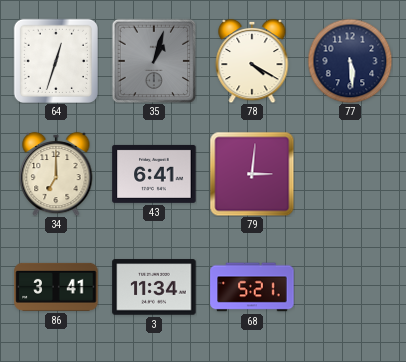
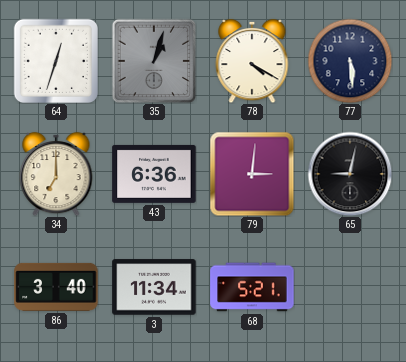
43: 6:41 -> 6:36 (154, 174)
65: none -> 9:02 (350, 174)
86: 3:41 -> 3:40 (56, 287)
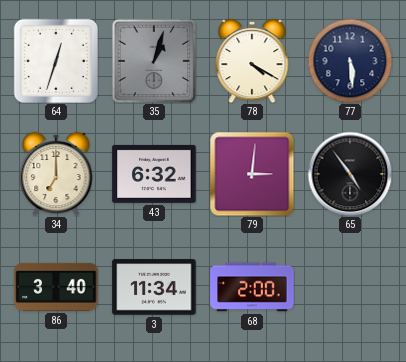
43: 6:36 -> 6:32 (154, 174)
65: 9:02 -> 4:54 (350, 174)
68: 5:21 -> 2:00 (252, 287)
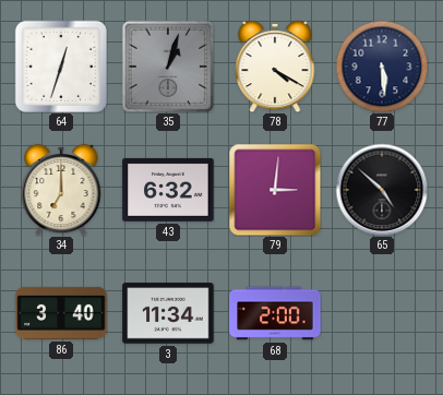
65: 4:54 -> 4:52 (382, 190)
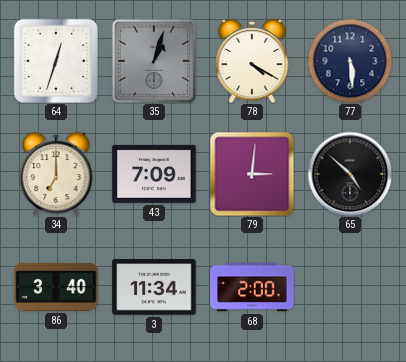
43: 6:32 -> 7:09 (154, 174)
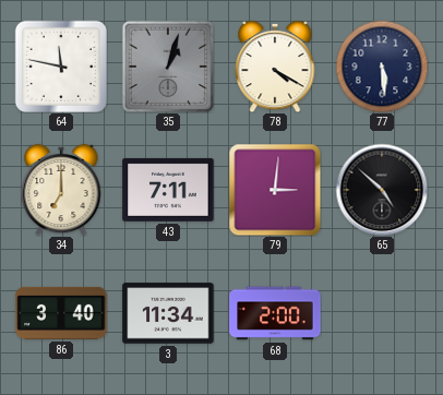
64: 12:33 -> 11:47 (60, 65)
43: 7:09 -> 7:11 (168, 190)
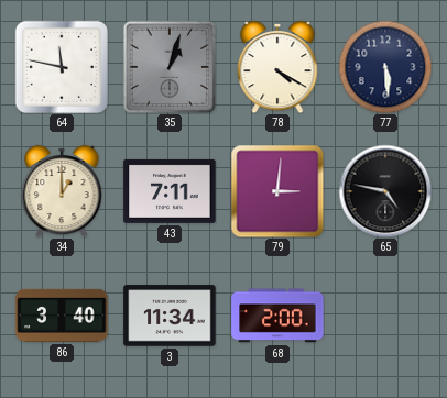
34: 7:00 -> 1:00 (62, 191)
65: 4:52 -> 4:47 (385, 191)
